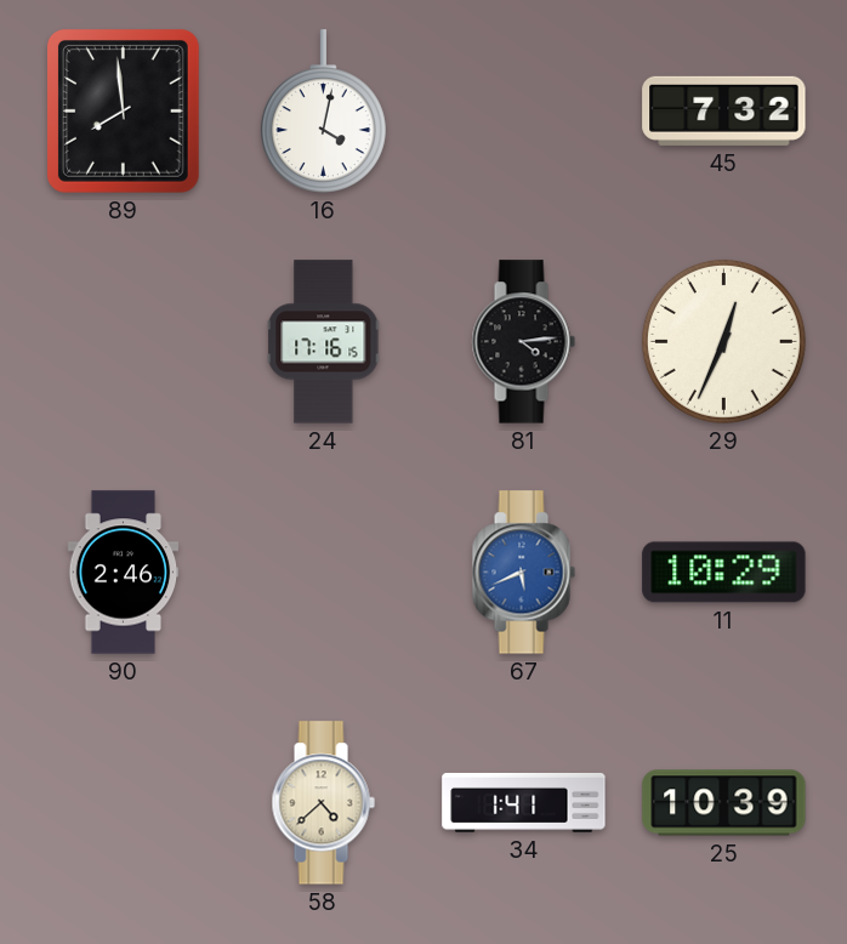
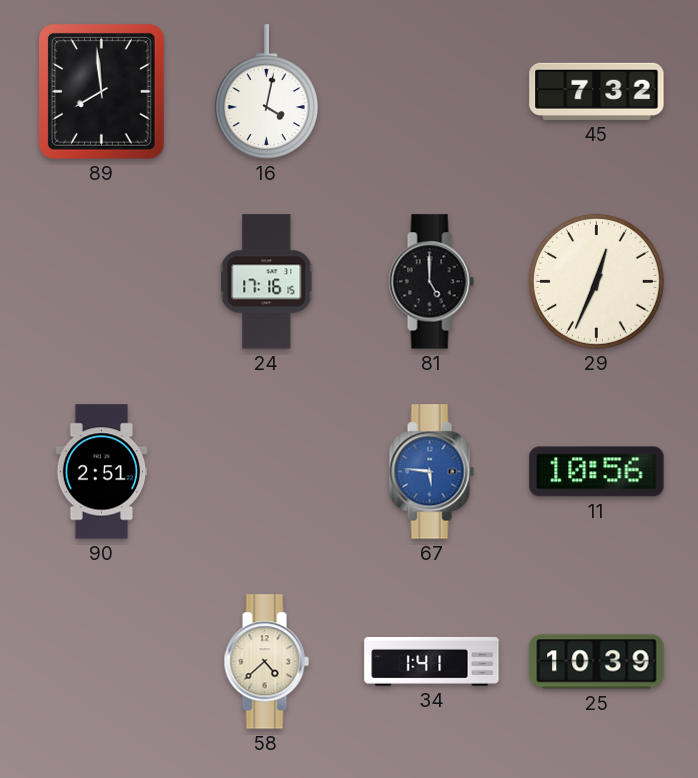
81: 4:14 -> 5:00 (431, 282)
90: 2:46 -> 2:51 (102, 472)
67: 5:41 -> 5:46 (431, 472)
11: 10:29 -> 10:56 (597, 472)
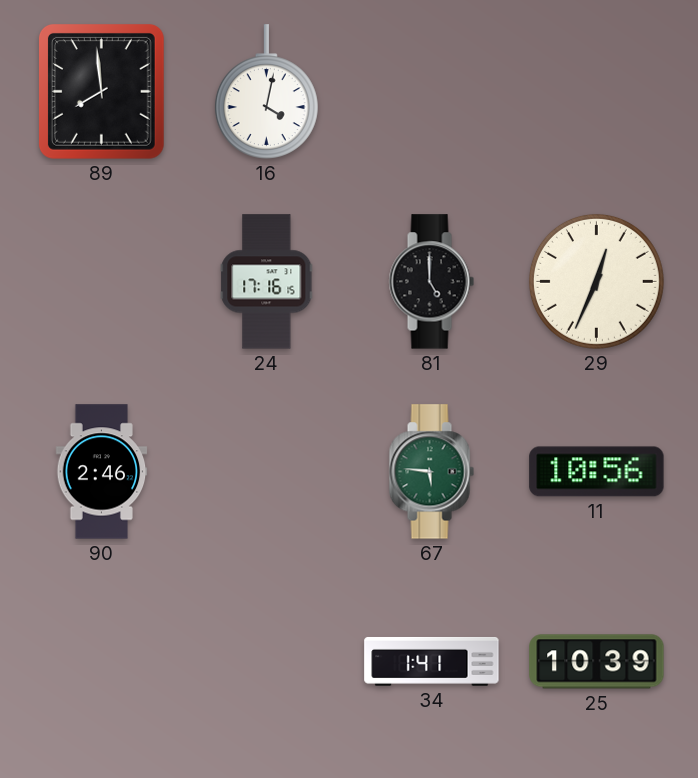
45: 7:32 -> none (597, 91)
90: 2:51 -> 2:46 (102, 472)
67 dial: blue -> green (431, 472)
58: 4:38 -> none (266, 662)
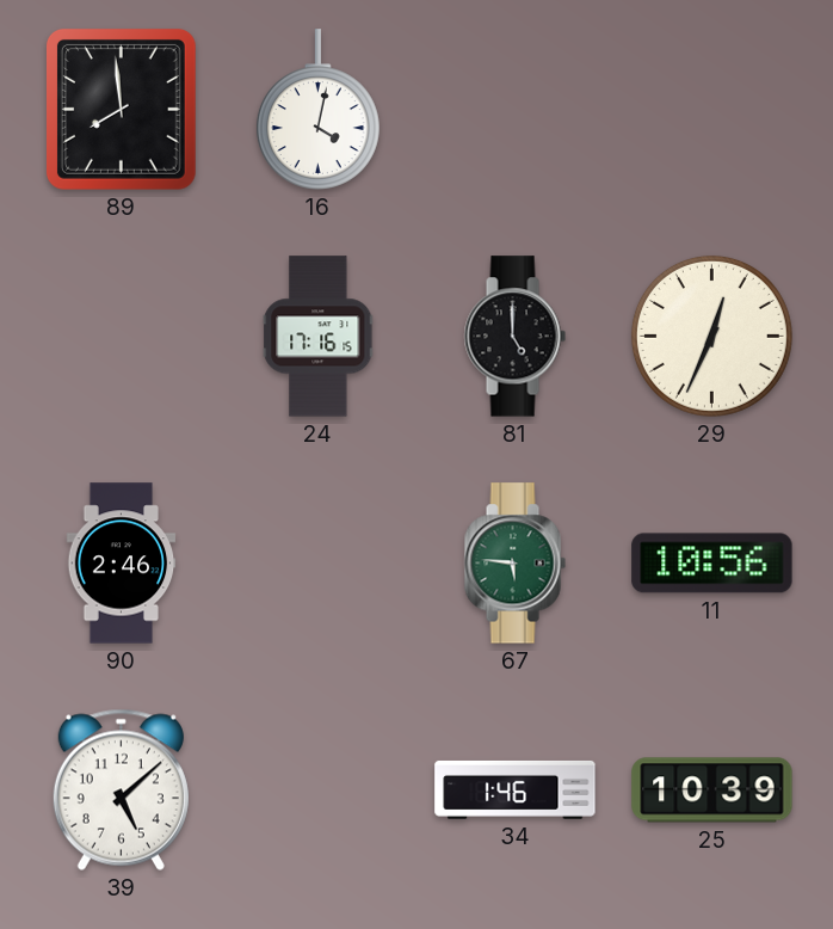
39: none -> 5:08 (121, 789)
34: 1:41 -> 1:46 (516, 789)
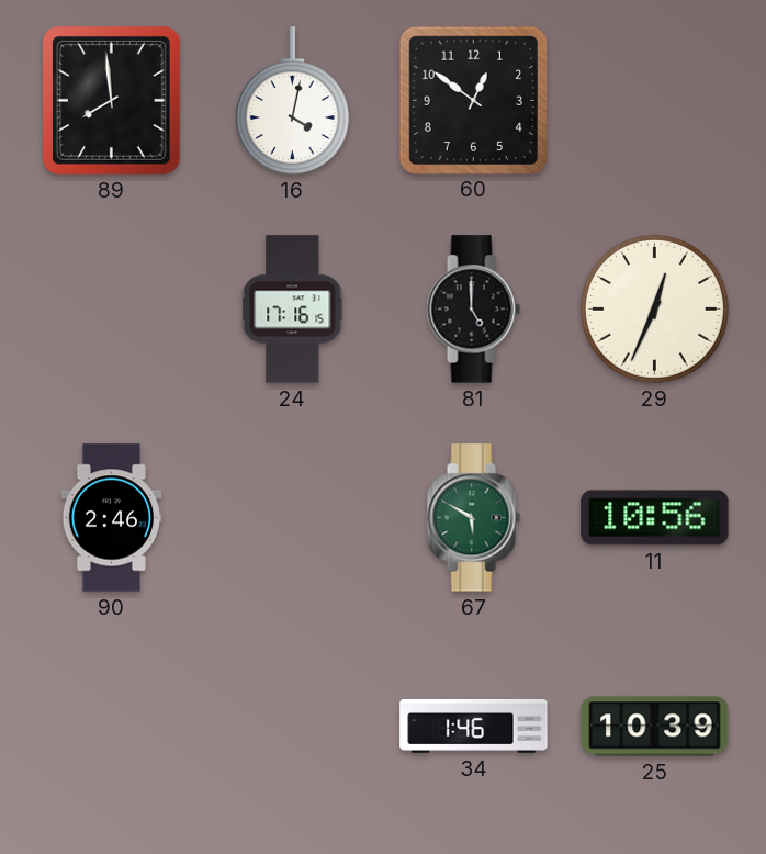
60: none -> 12:51 (473, 100)
67: 5:46 -> 5:50 (473, 518)
39: 5:08 -> none (121, 789)
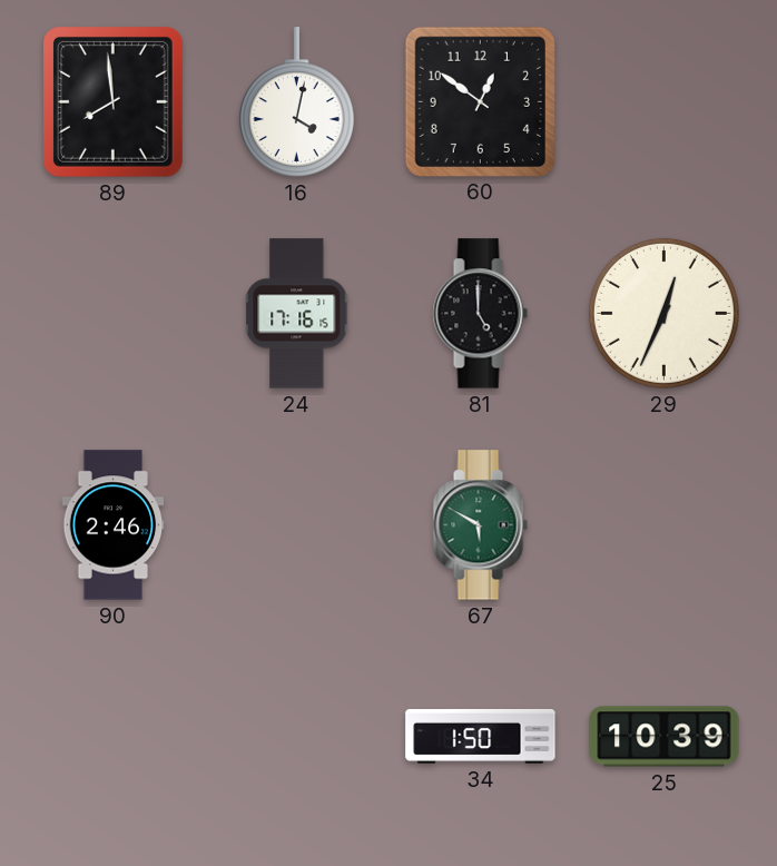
11: 10:56 -> none (655, 518)
34: 1:46 -> 1:50 (481, 736)
